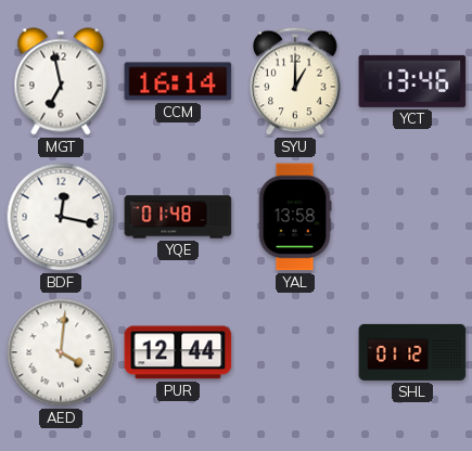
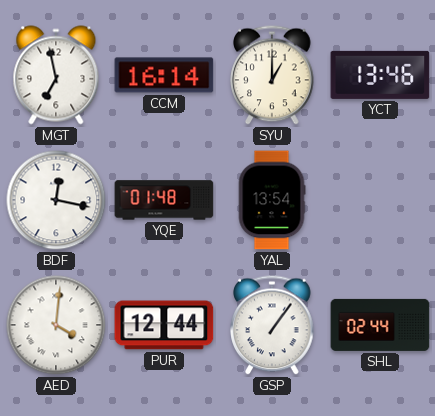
YAL: 13:58 -> 13:54 (272, 200)
GSP: none -> 1:06 (272, 325)
SHL: 01:12 -> 02:44 (380, 325)
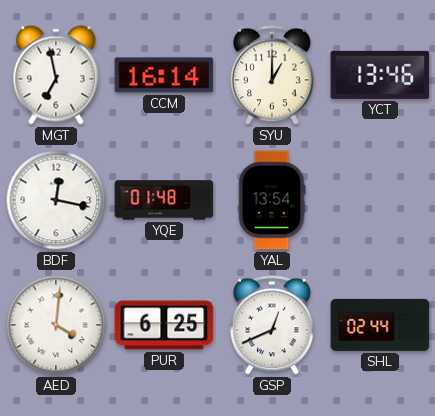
PUR: 12:44 -> 6:25 (164, 325)
GSP: 1:06 -> 12:41 (272, 325)
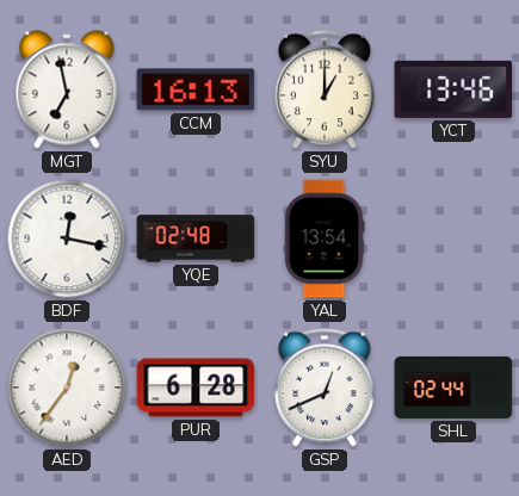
CCM: 16:14 -> 16:13 (196, 89)
YQE: 01:48 -> 02:48 (196, 238)
AED: 4:01 -> 12:36 (67, 387)
PUR: 6:25 -> 6:28 (196, 387)
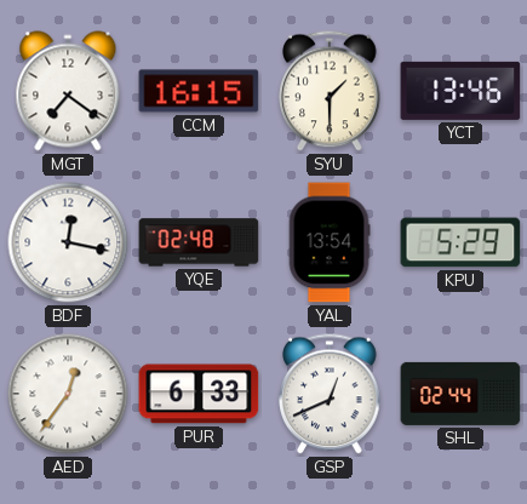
MGT: 6:58 -> 7:21 (68, 91)
CCM: 16:13 -> 16:15 (199, 91)
SYU: 1:00 -> 1:30 (330, 91)
KPU: none -> 5:29 (460, 242)
PUR: 6:28 -> 6:33 (199, 394)
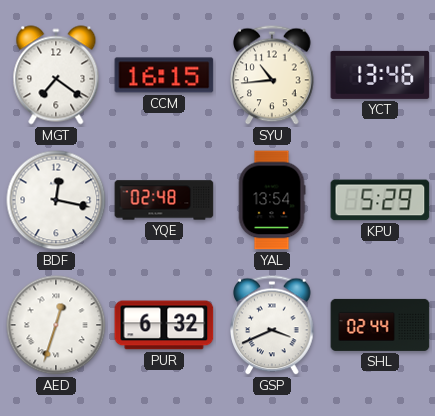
SYU: 1:30 -> 10:44 (272, 75)
AED: 12:36 -> 12:33 (56, 325)
PUR: 6:33 -> 6:32 (164, 325)
GSP: 12:41 -> 3:41 (272, 325)
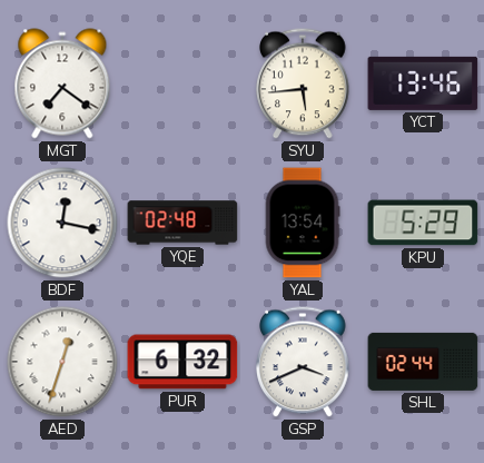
CCM: 16:15 -> none (164, 75)
SYU: 10:44 -> 5:44 (303, 83)
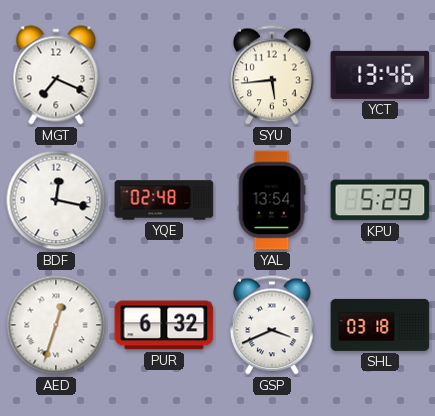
MGT: 7:21 -> 7:19 (56, 75)
SHL: 02:44 -> 03:18 (380, 325)
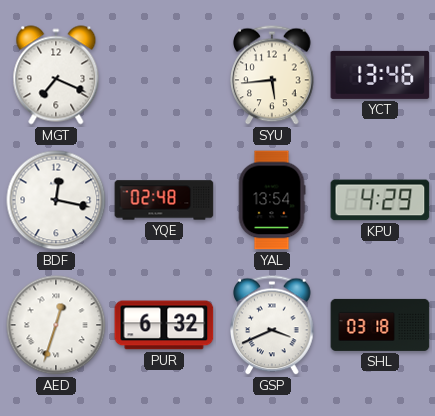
KPU: 5:29 -> 4:29 (380, 200)
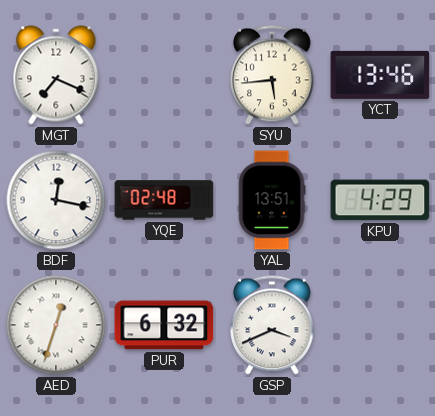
YAL: 13:54 -> 13:51 (272, 200)
SHL: 03:18 -> none (380, 325)
